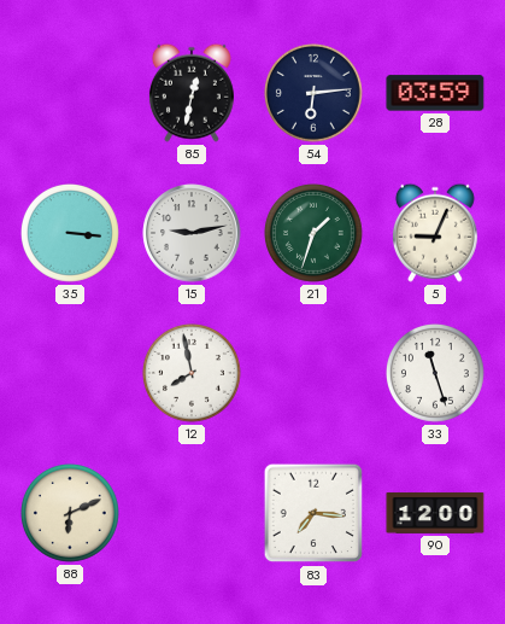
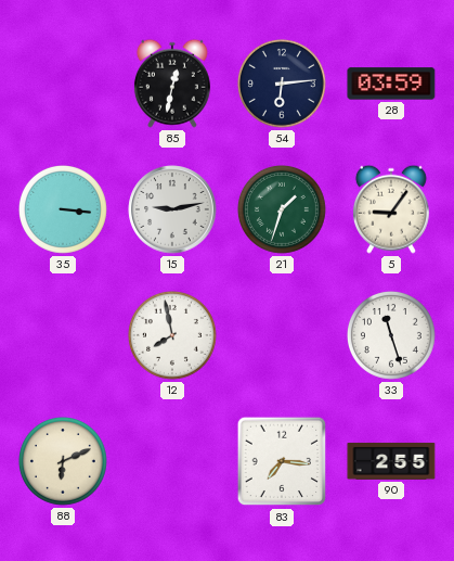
5: 9:04 -> 9:06 (391, 209)
90: 12:00 -> 2:55 (391, 461)
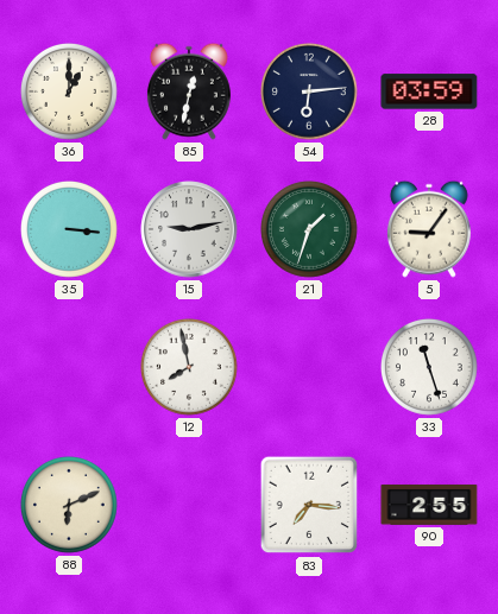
36: none -> 1:00 (69, 91)
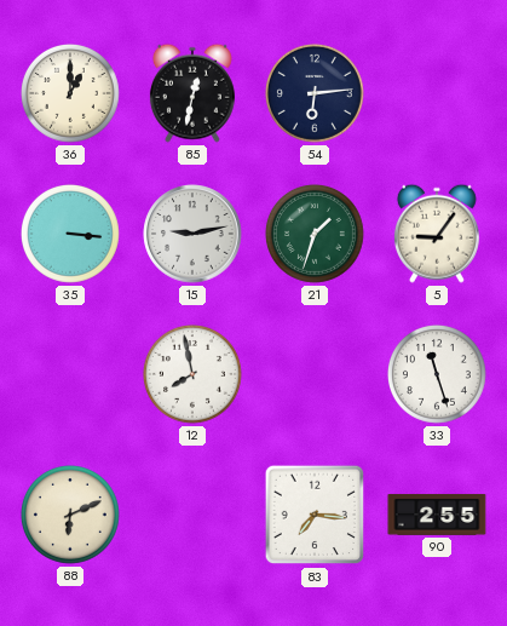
28: 03:59 -> none (429, 91)
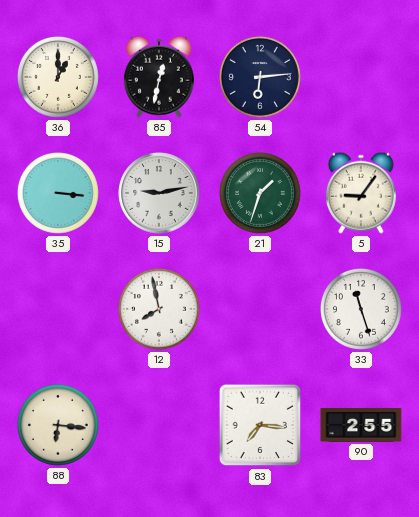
88: 6:11 -> 6:16 (58, 425)
